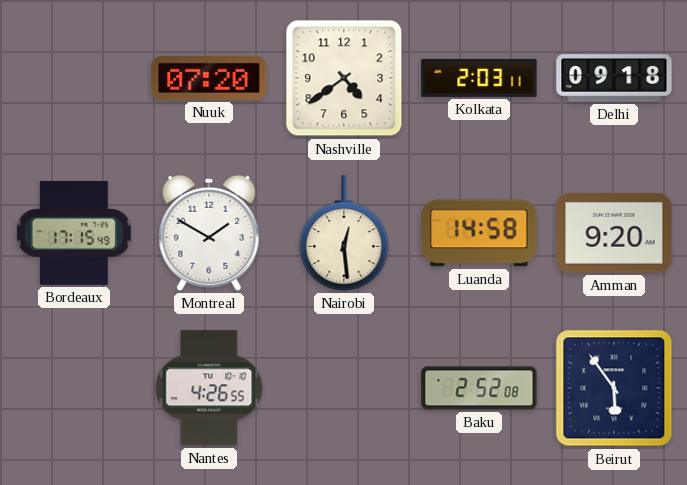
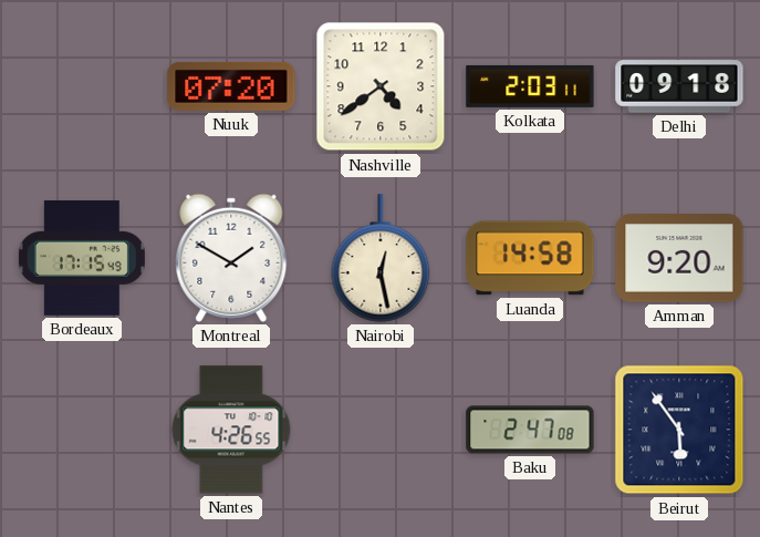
Nairobi: 12:29 -> 12:28 (381, 258)
Baku: 2:52 -> 2:47 (530, 430)
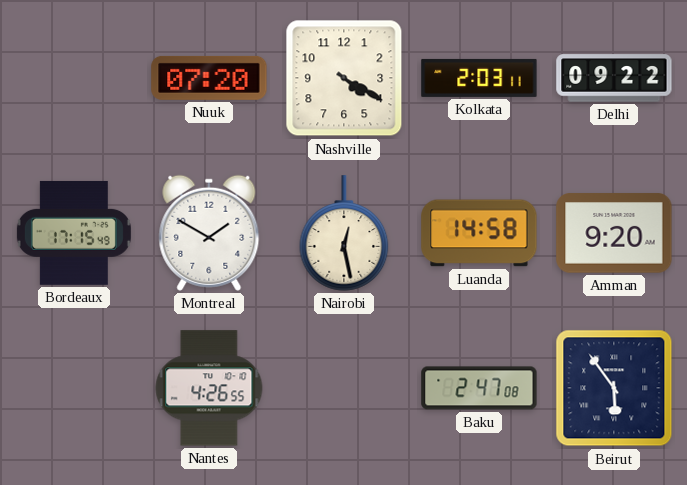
Nashville: 4:39 -> 4:20 (344, 78)
Delhi: 09:18 -> 09:22 (614, 78)
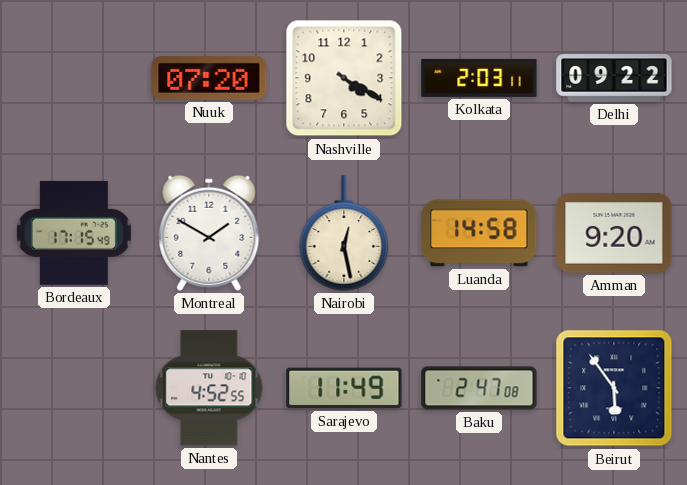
Nantes: 4:26 -> 4:52 (209, 388)
Sarajevo: none -> 11:49 (344, 388)
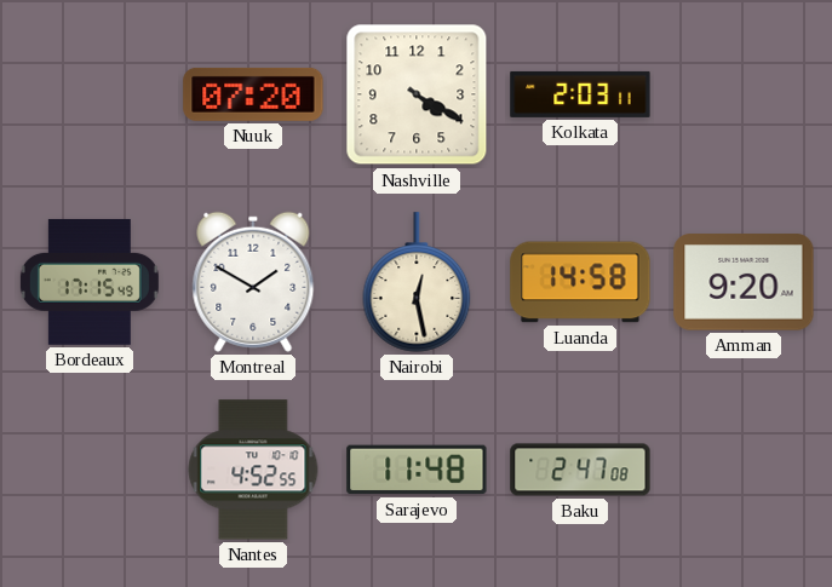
Delhi: 09:22 -> none (614, 78)
Sarajevo: 11:49 -> 11:48 (417, 470)
Beirut: 5:54 -> none (614, 388)
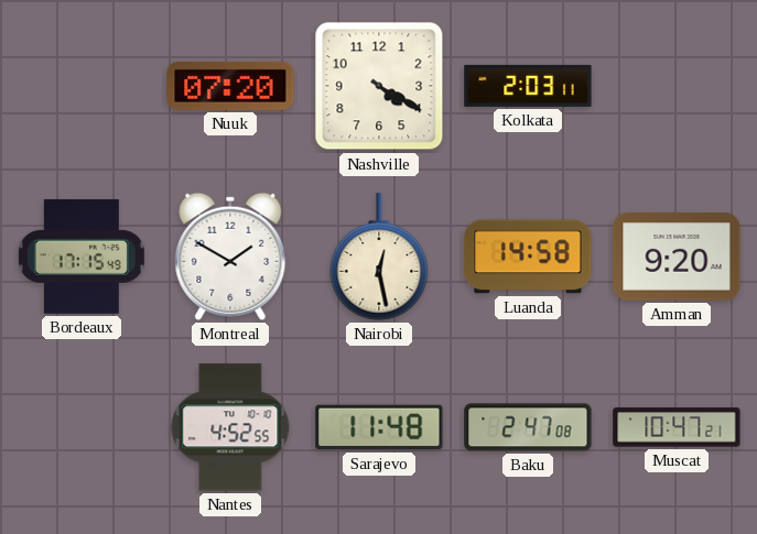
Muscat: none -> 10:47 (677, 427)
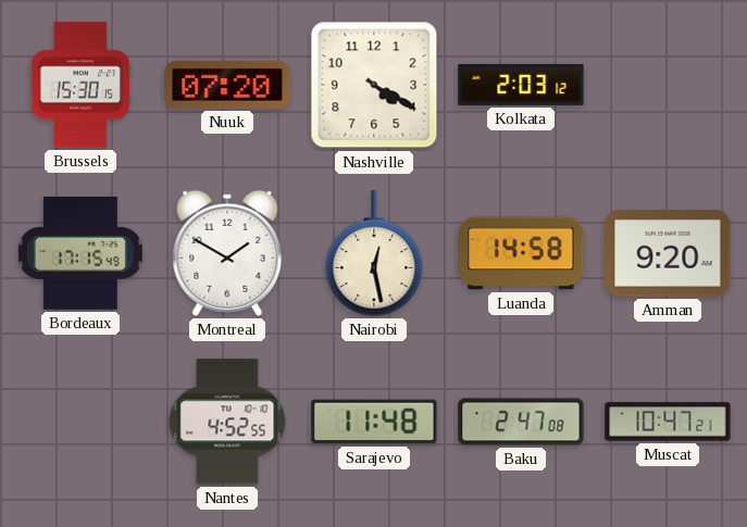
Brussels: none -> 15:30 (80, 85)
Kolkata: 2:03:11 -> 2:03:12 (521, 85)
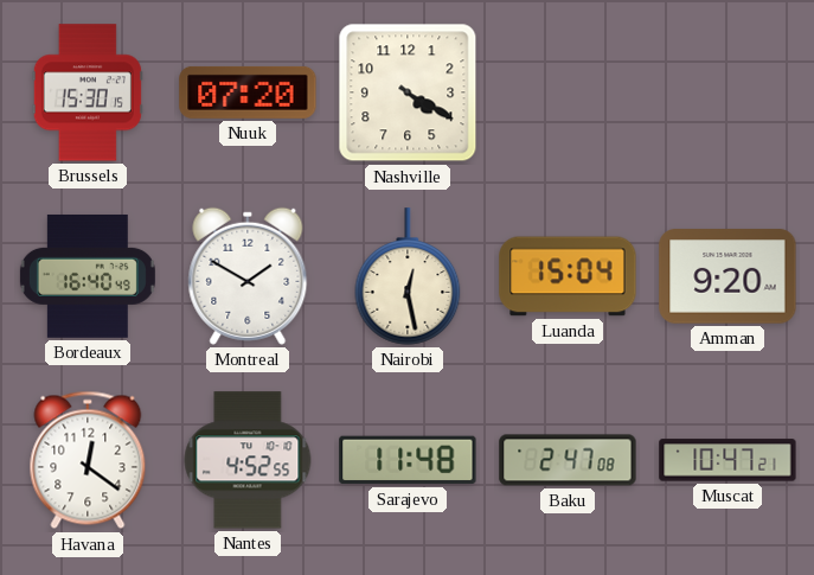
Kolkata: 2:03 -> none (521, 85)
Bordeaux: 17:15 -> 16:40 (88, 276)
Luanda: 14:58 -> 15:04 (568, 276)
Havana: none -> 12:21 (88, 460)
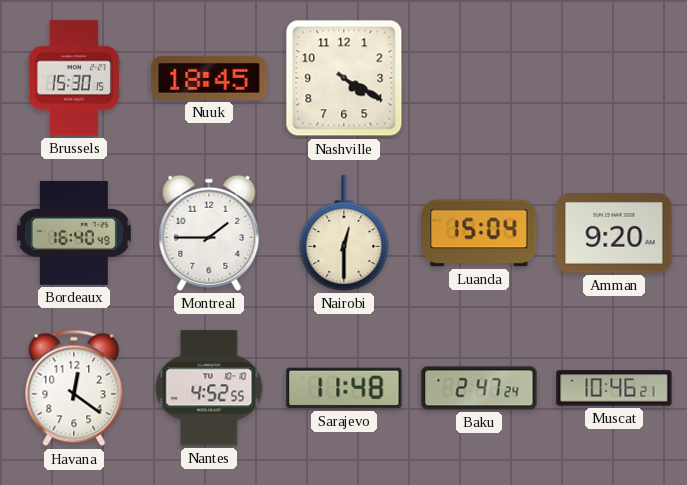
Nuuk: 07:20 -> 18:45 (209, 78)
Montreal: 1:50 -> 1:45 (209, 233)
Nairobi: 12:28 -> 12:30 (344, 233)
Baku: 2:47:08 -> 2:47:24 (479, 388)
Muscat: 10:47 -> 10:46 (614, 388)
